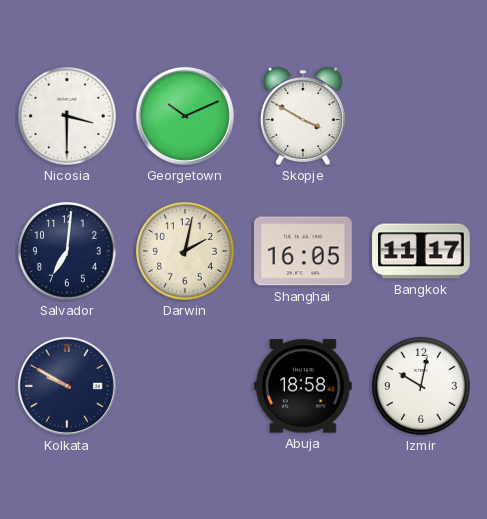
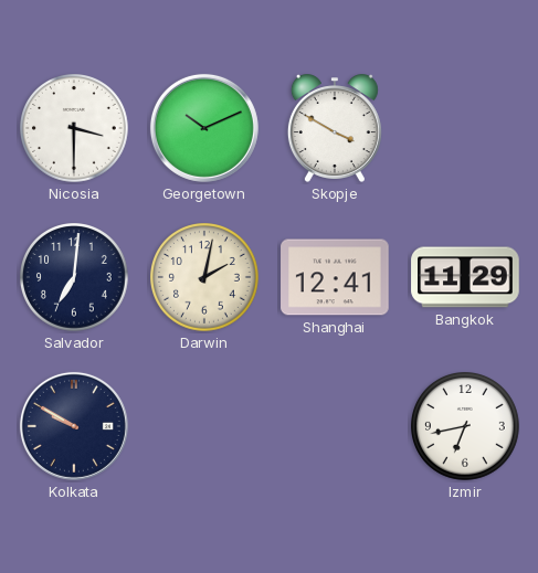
Shanghai: 16:05 -> 12:41 (335, 277)
Bangkok: 11:17 -> 11:29 (465, 277)
Abuja: 18:58 -> none (303, 386)
Izmir: 10:02 -> 6:43 (466, 427)
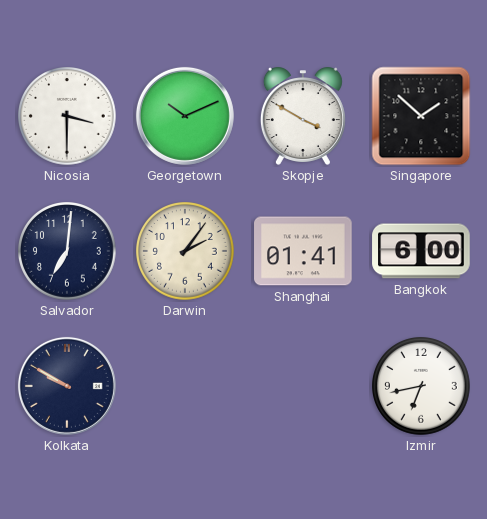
Singapore: none -> 1:52 (421, 116)
Darwin: 2:02 -> 2:06 (186, 252)
Shanghai: 12:41 -> 01:41 (303, 251)
Bangkok: 11:29 -> 6:00 (421, 251)
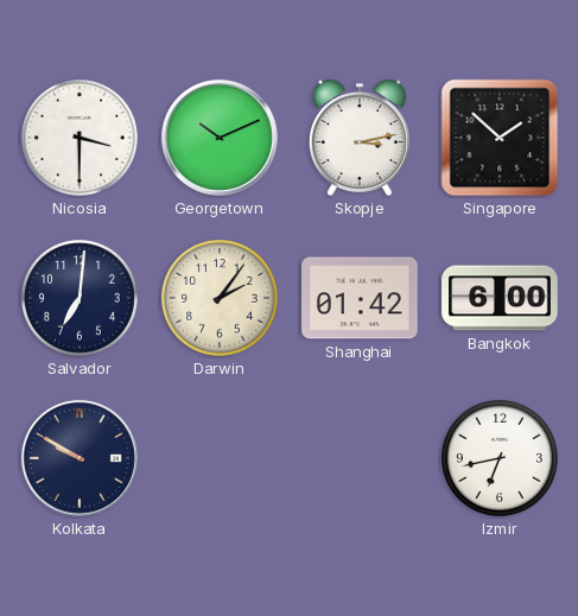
Skopje: 3:50 -> 3:13 (360, 138)
Shanghai: 01:41 -> 01:42 (360, 298)
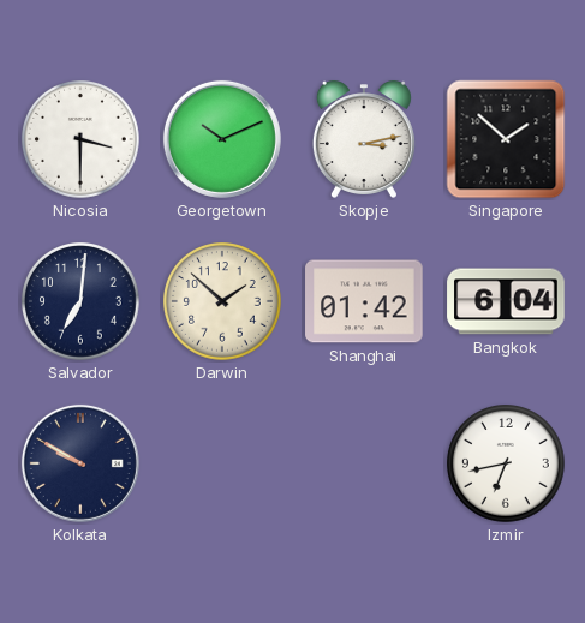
Darwin: 2:06 -> 1:52 (223, 302)
Bangkok: 6:00 -> 6:04 (506, 301)
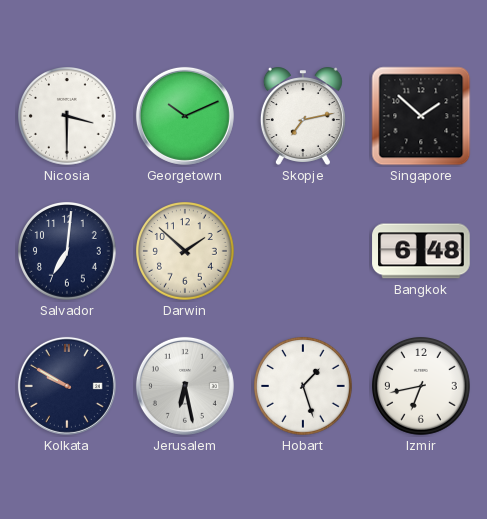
Skopje: 3:13 -> 7:13 (303, 116)
Shanghai: 01:42 -> none (364, 301)
Bangkok: 6:04 -> 6:48 (421, 251)
Jerusalem: none -> 6:28 (185, 386)
Hobart: none -> 1:27 (304, 387)
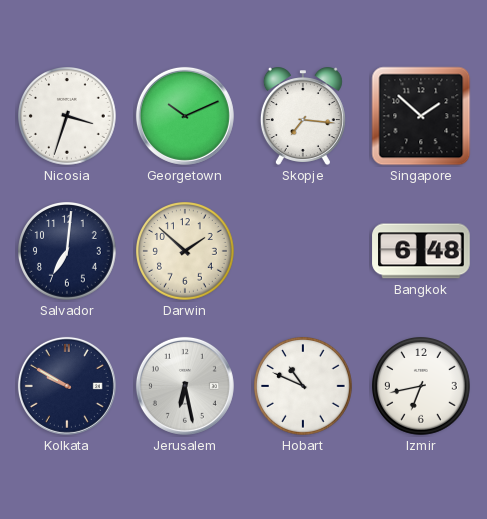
Nicosia: 3:30 -> 3:33 (68, 117)
Skopje: 7:13 -> 7:16 (303, 116)
Hobart: 1:27 -> 10:49 (304, 387)
